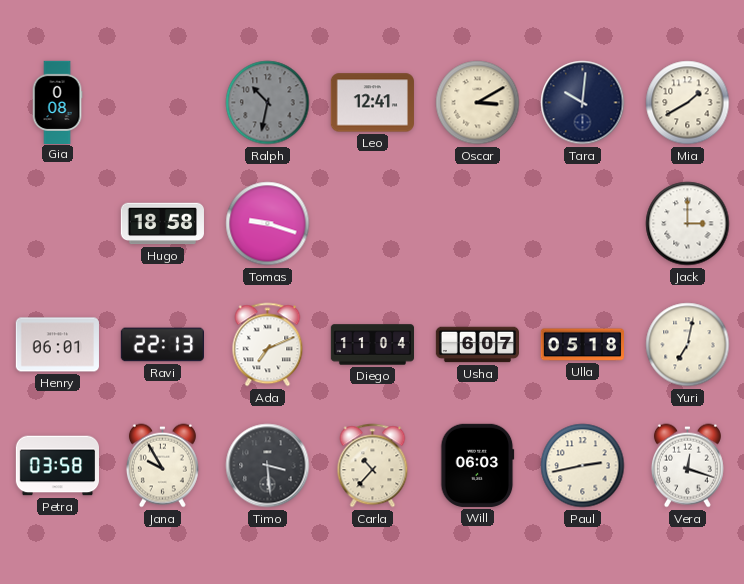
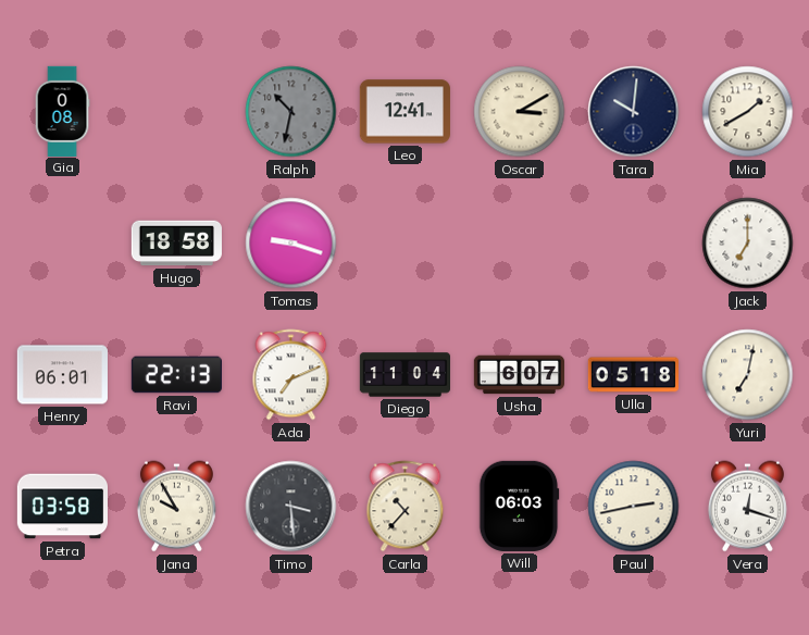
Jack: 3:00 -> 7:00 (748, 244)
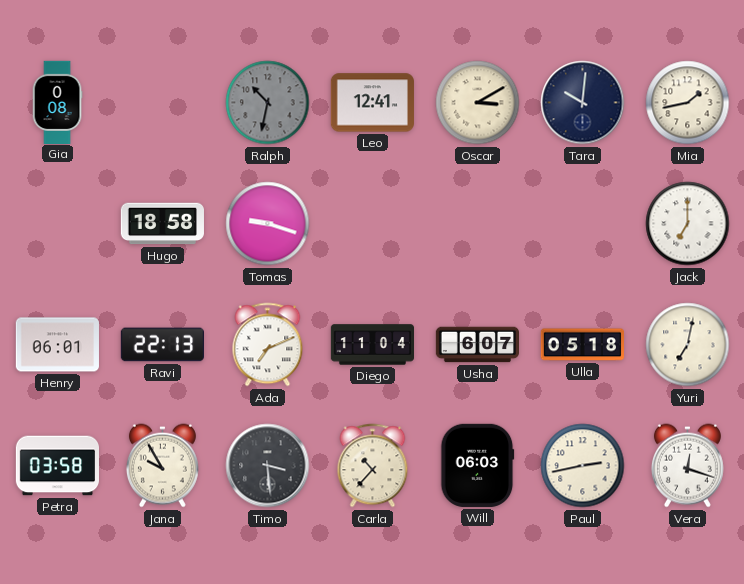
Mia: 1:40 -> 1:43 (688, 103)
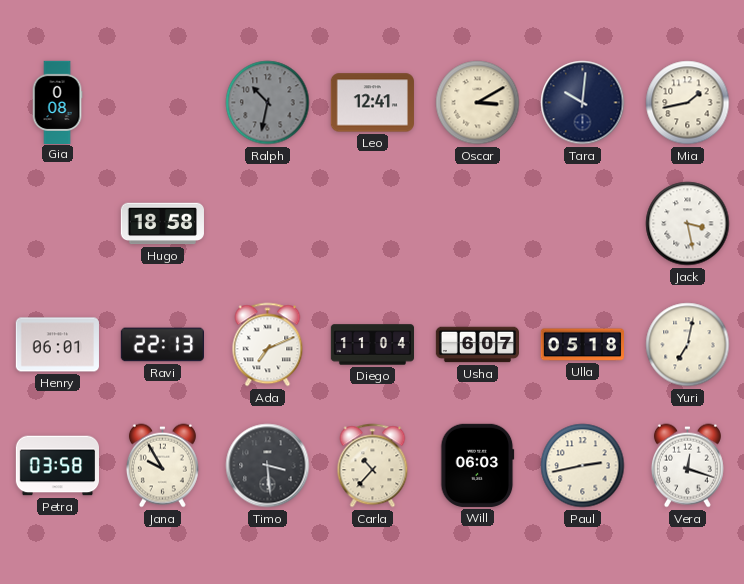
Tomas: 9:18 -> none (268, 224)
Jack: 7:00 -> 3:28 (688, 224)
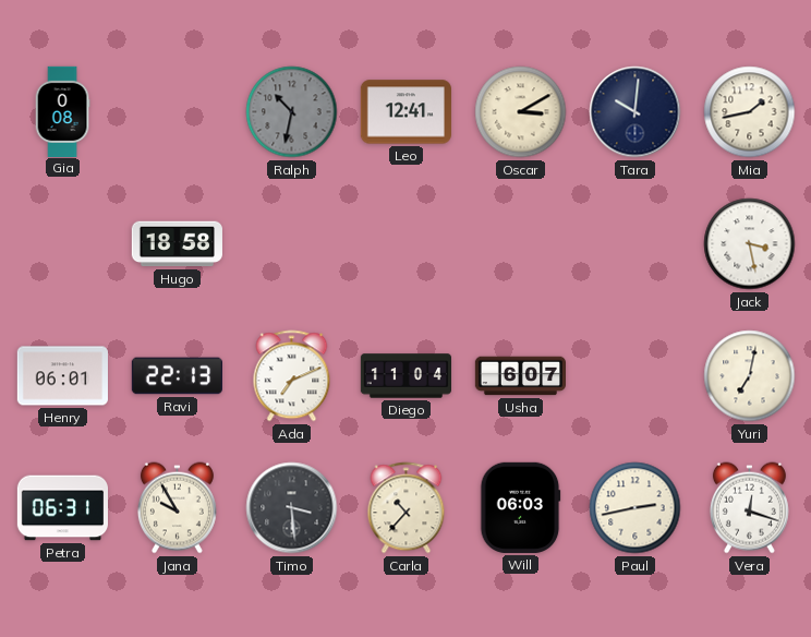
Ulla: 05:18 -> none (582, 345)
Petra: 03:58 -> 06:31 (62, 508)
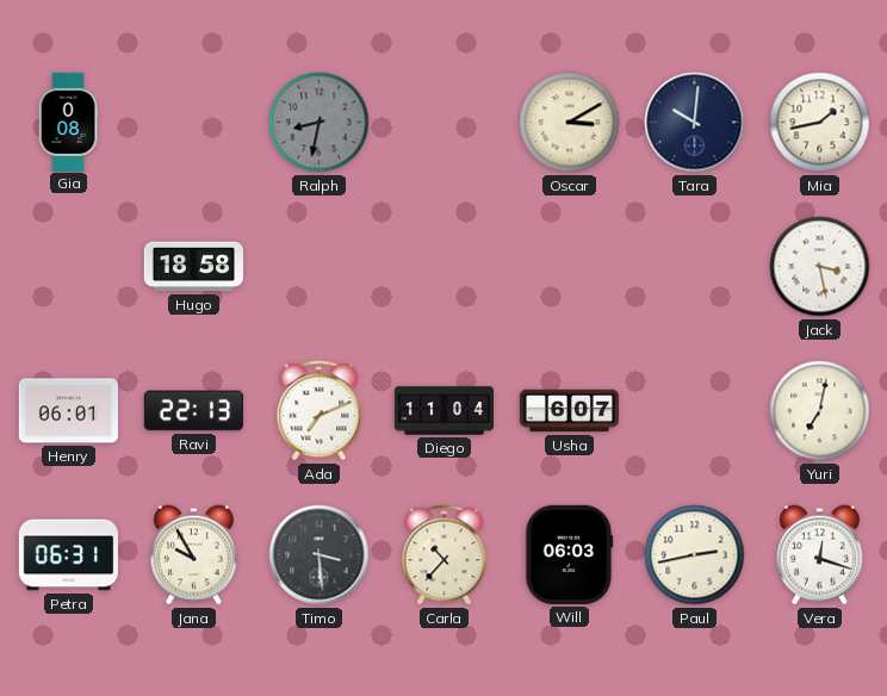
Ralph: 10:32 -> 8:32 (320, 123)
Leo: 12:41 -> none (405, 112)
